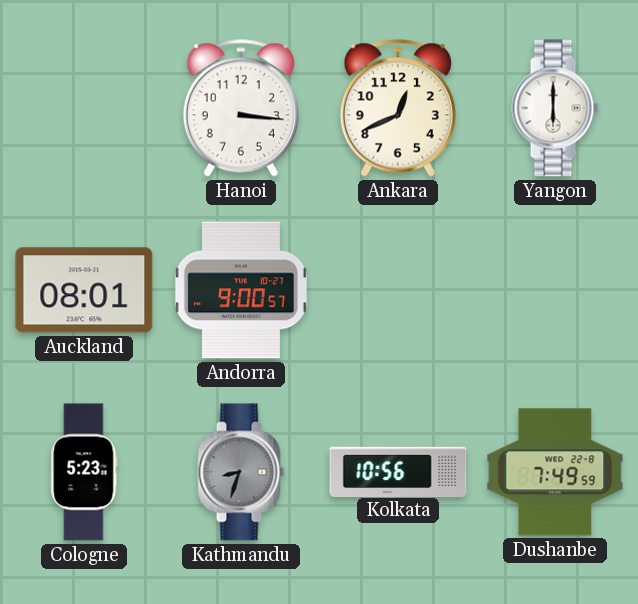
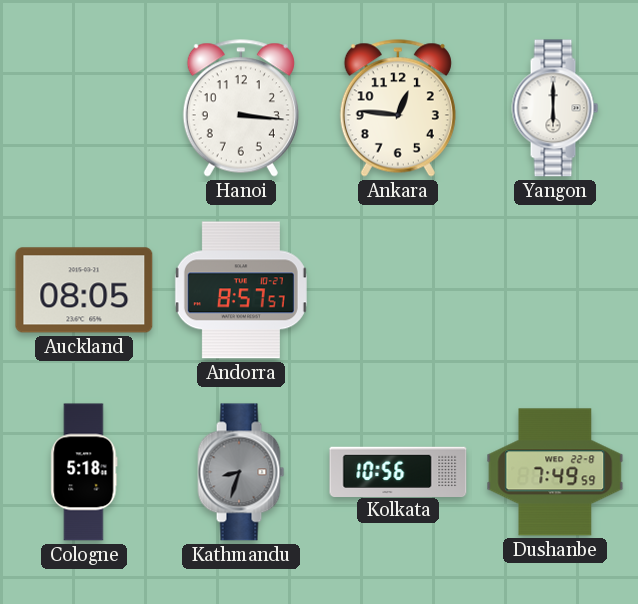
Ankara: 12:41 -> 12:46 (398, 108)
Auckland: 08:01 -> 08:05 (84, 290)
Andorra: 9:00 -> 8:57 (241, 290)
Cologne: 5:23 -> 5:18 (84, 472)
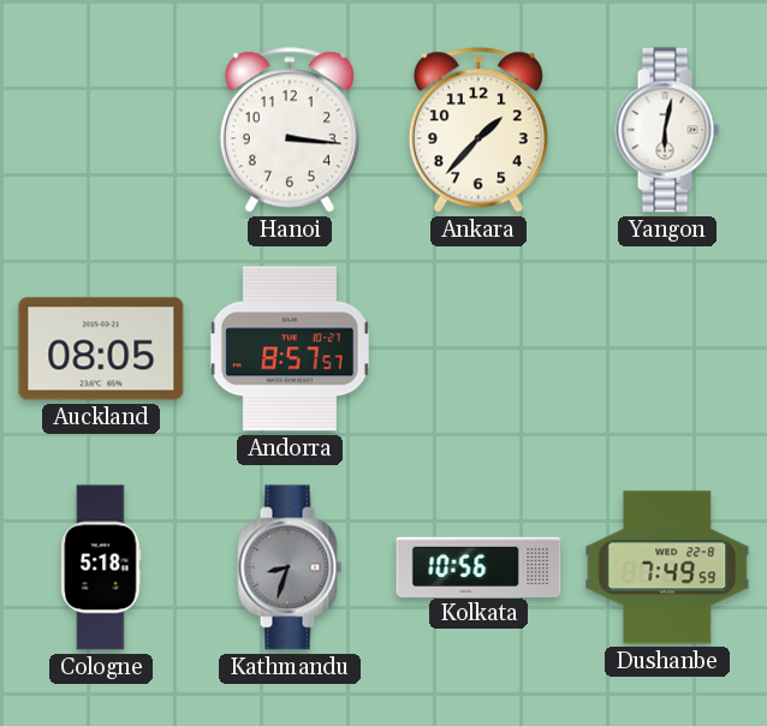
Ankara: 12:46 -> 1:37 (478, 130)
Yangon: 6:00 -> 6:02 (667, 130)
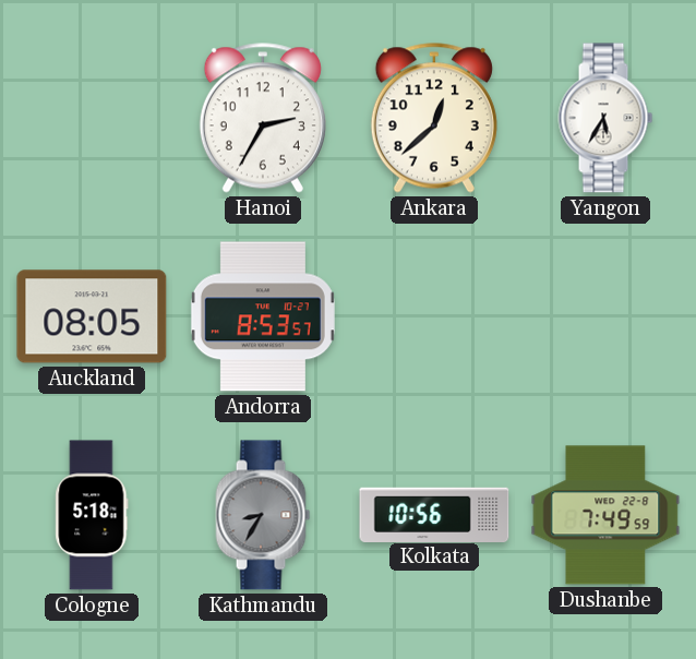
Hanoi: 3:16 -> 2:35 (263, 118)
Ankara: 1:37 -> 12:38 (434, 118)
Yangon: 6:02 -> 5:35 (605, 118)
Andorra: 8:57 -> 8:53 (263, 316)
Kathmandu: 8:33 -> 8:35 (263, 515)
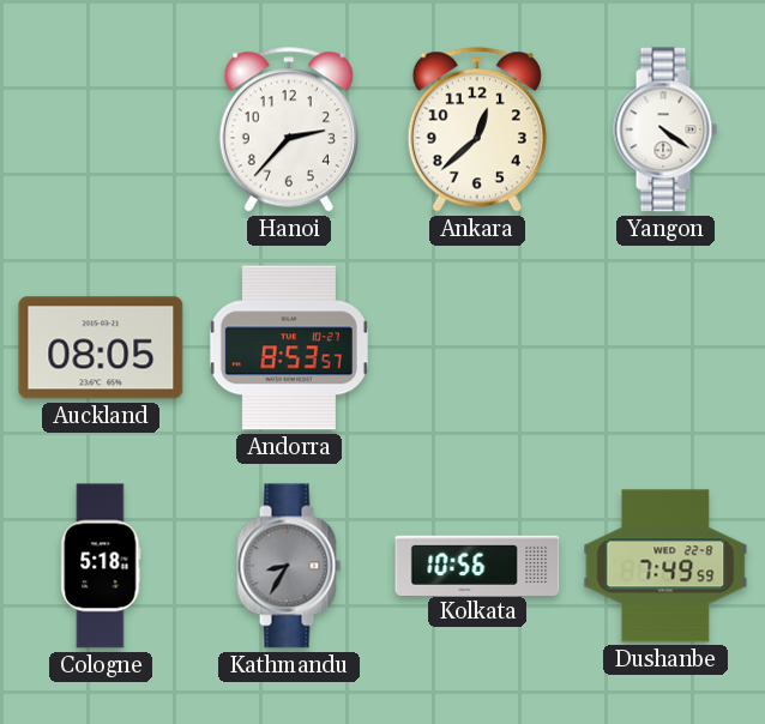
Hanoi: 2:35 -> 2:37 (289, 129)
Yangon: 5:35 -> 4:21 (665, 129)
